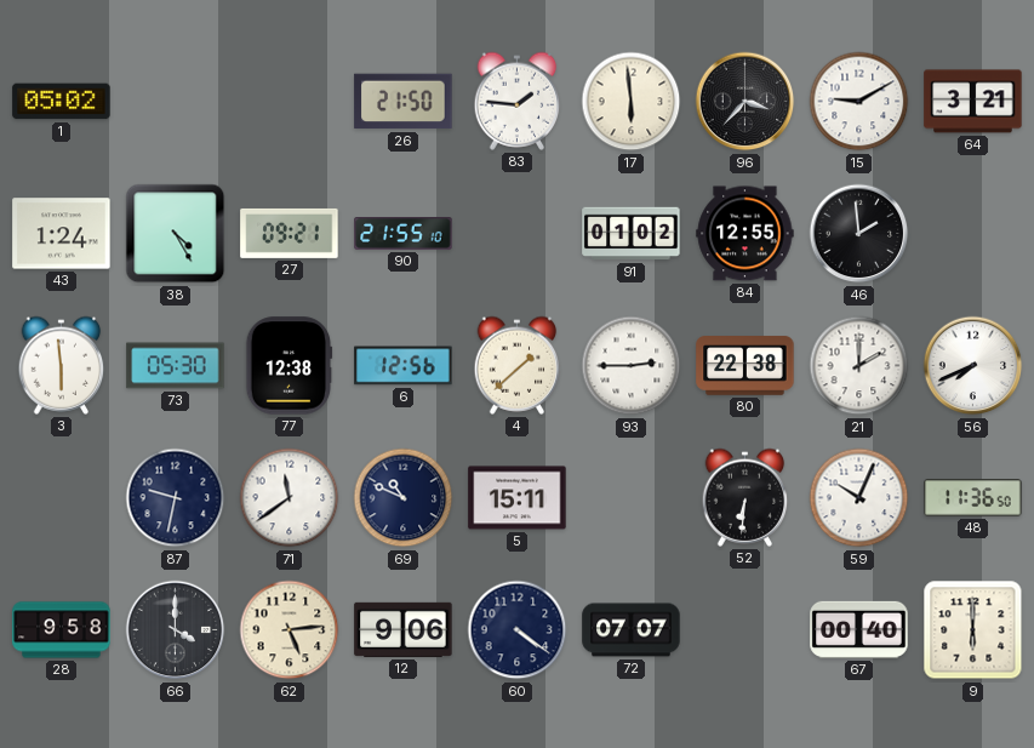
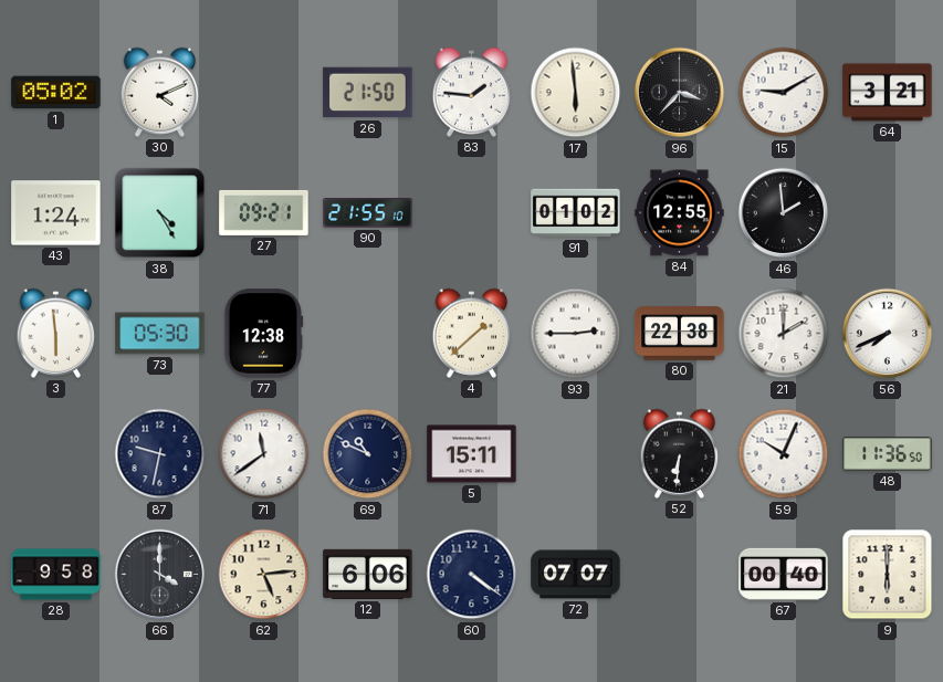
30: none -> 4:11 (160, 92)
6: 12:56 -> none (404, 366)
12: 9:06 -> 6:06 (368, 574)
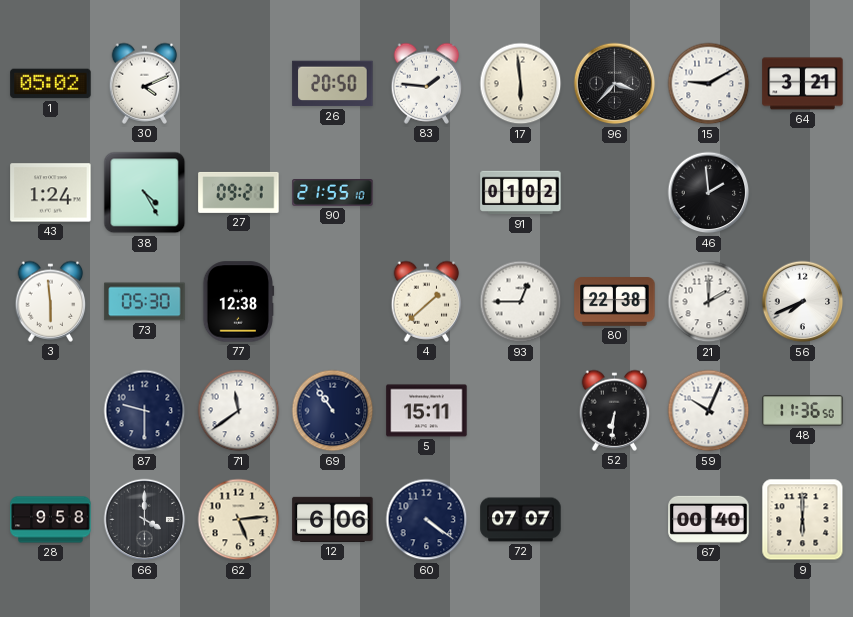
26: 21:50 -> 20:50 (333, 84)
84: 12:55 -> none (680, 213)
93: 2:45 -> 12:45 (521, 302)
87: 9:32 -> 9:30 (145, 411)
69: 10:49 -> 10:54 (333, 411)
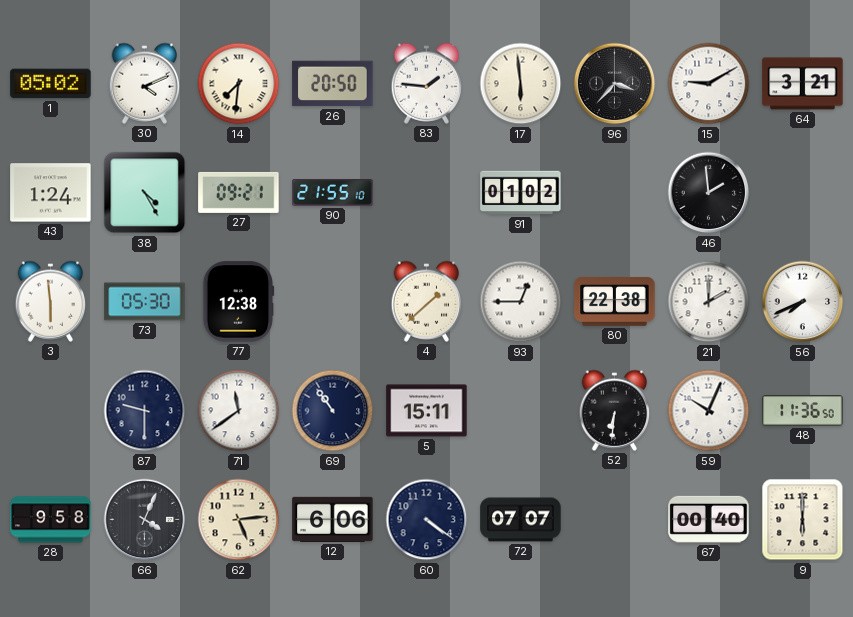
14: none -> 7:31 (239, 84)
66: 4:00 -> 4:04 (145, 520)
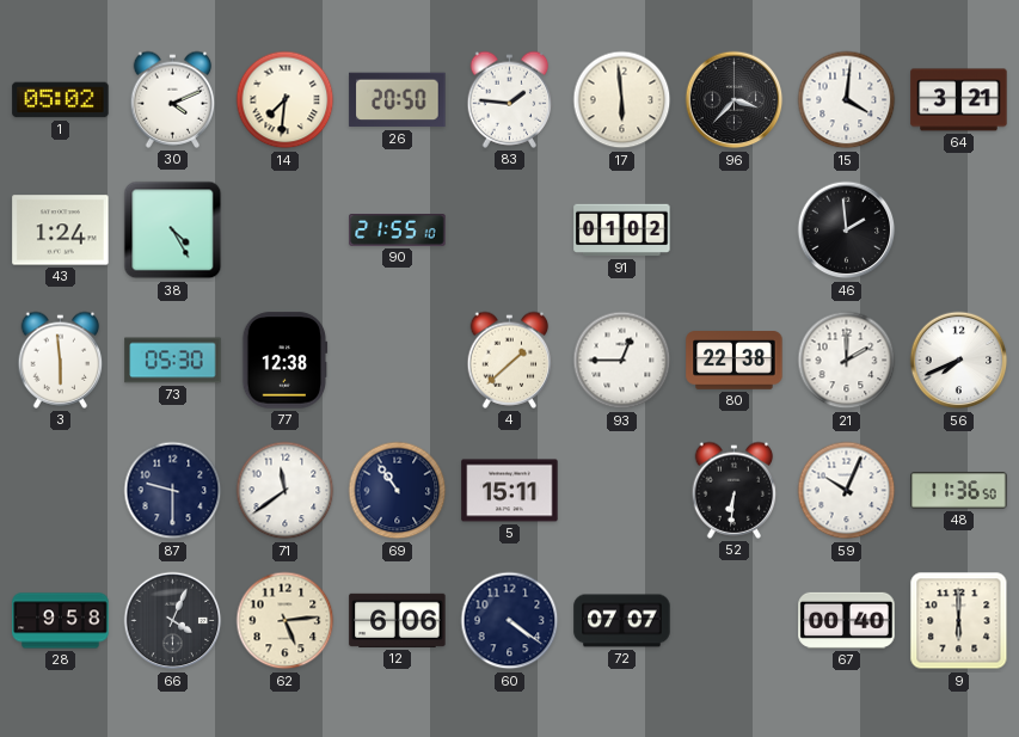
15: 9:10 -> 4:01 (847, 100)
27: 09:21 -> none (239, 192)
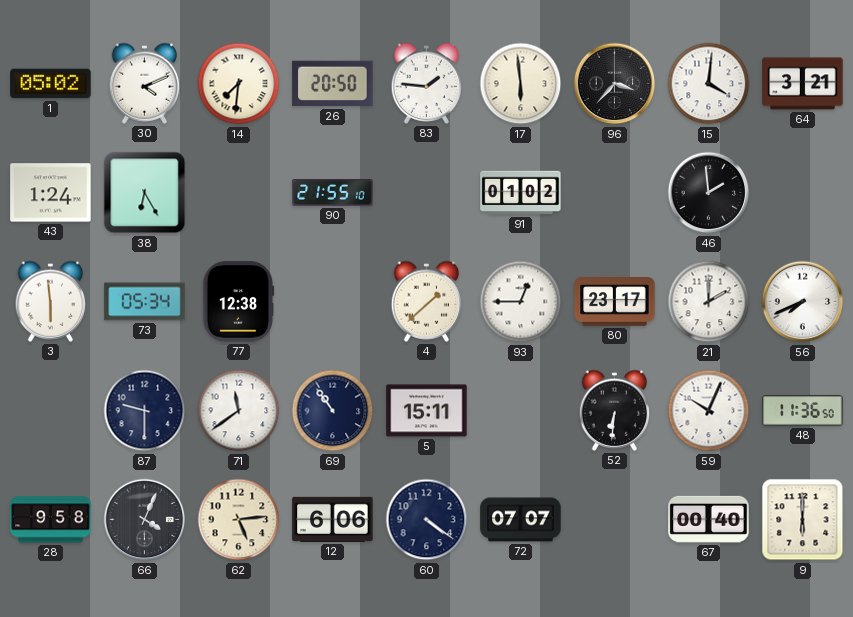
38: 4:25 -> 6:25 (145, 193)
73: 05:30 -> 05:34 (145, 302)
80: 22:38 -> 23:17 (615, 302)
